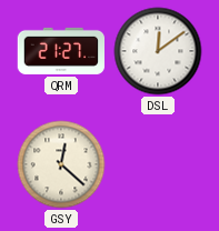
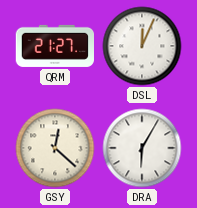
DSL: 12:09 -> 12:04 (142, 46)
DRA: none -> 6:05 (142, 148)
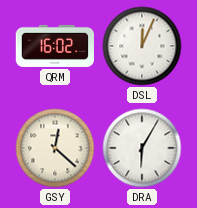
QRM: 21:27 -> 16:02 (55, 46)
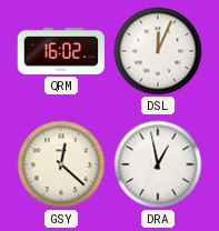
DRA: 6:05 -> 12:58 (158, 164)
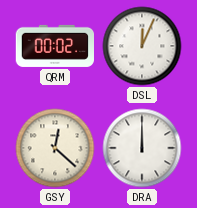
QRM: 16:02 -> 00:02 (55, 46)
DRA: 12:58 -> 12:00 (142, 148)
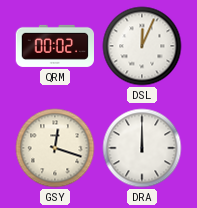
GSY: 12:22 -> 12:18 (55, 148)
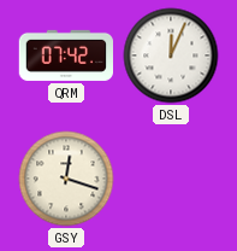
QRM: 00:02 -> 07:42 (66, 56)
DRA: 12:00 -> none (142, 148)
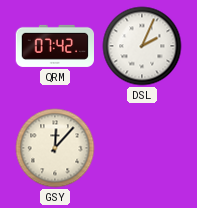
DSL: 12:04 -> 2:04 (142, 46)
GSY: 12:18 -> 12:07 (55, 148)
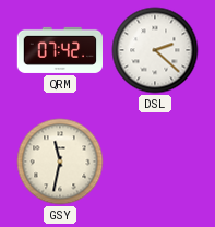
DSL: 2:04 -> 2:22 (155, 50)
GSY: 12:07 -> 11:32 (60, 162)
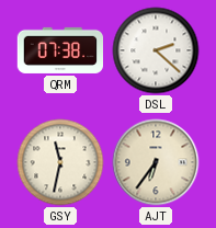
QRM: 07:42 -> 07:38 (60, 50)
AJT: none -> 6:36 (156, 162)
